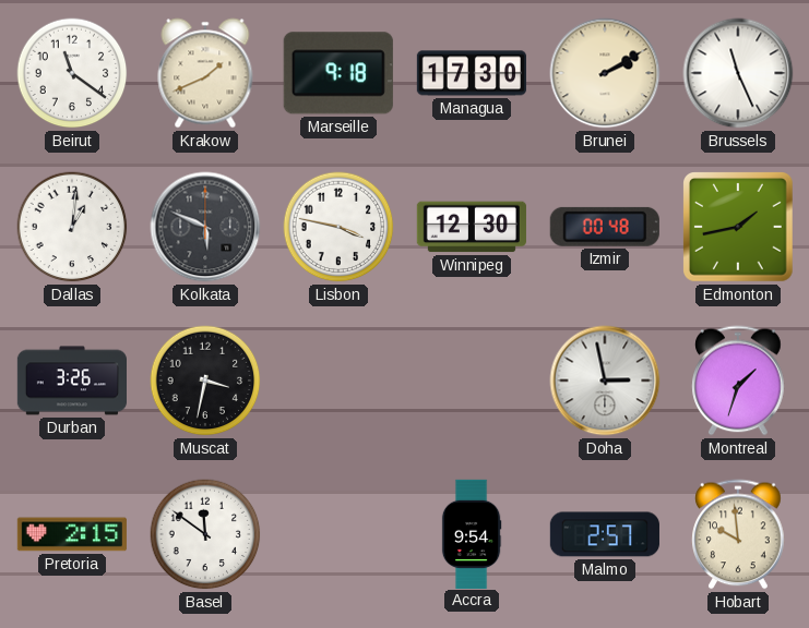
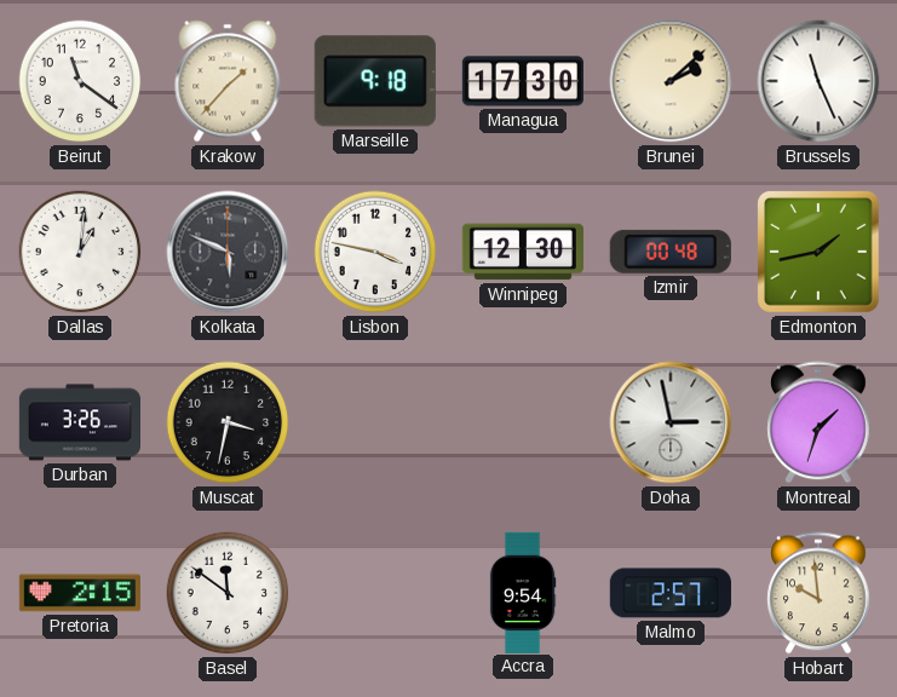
Krakow: 1:41 -> 1:37 (228, 81)
Brunei: 2:10 -> 2:08 (671, 81)
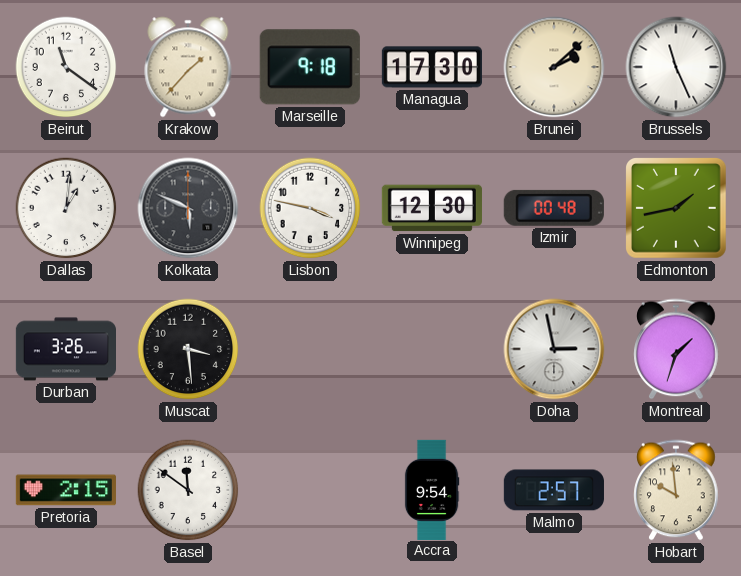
Muscat: 3:32 -> 3:29 (188, 349)
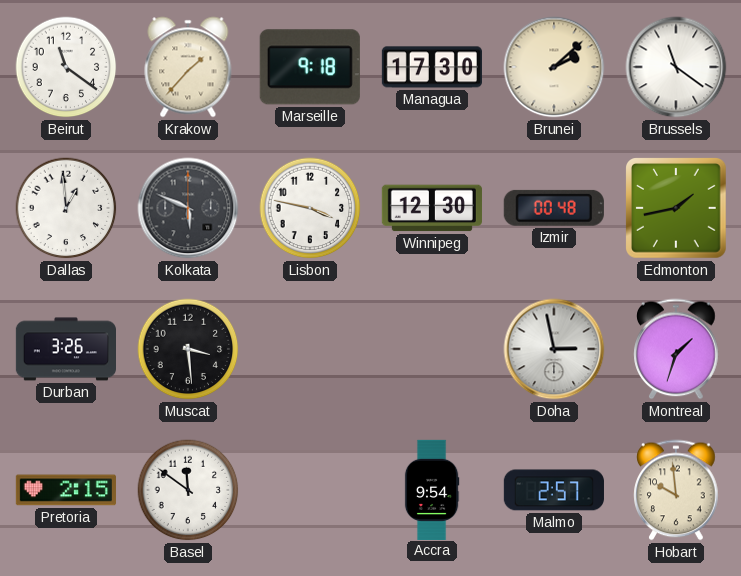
Brussels: 11:26 -> 11:21 (676, 67)
Dallas: 1:01 -> 12:59 (66, 208)
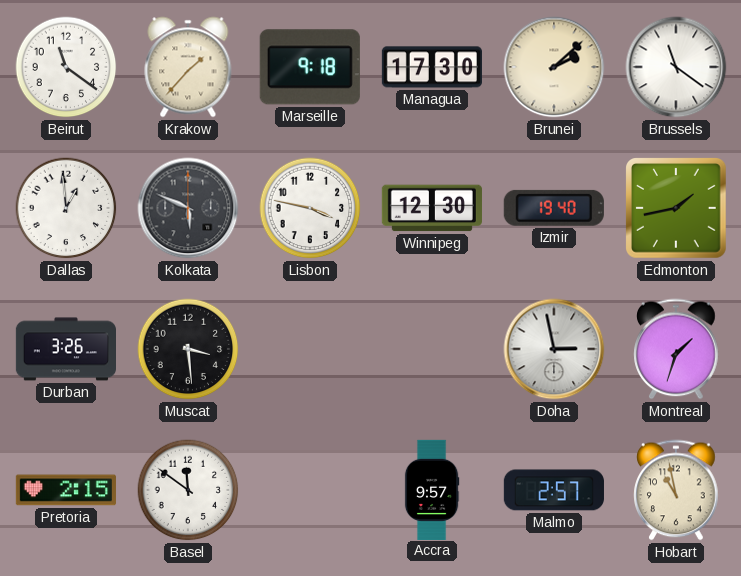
Izmir: 00:48 -> 19:40 (554, 208)
Accra: 9:54 -> 9:57 (432, 489)
Hobart: 9:59 -> 10:58 (676, 490)
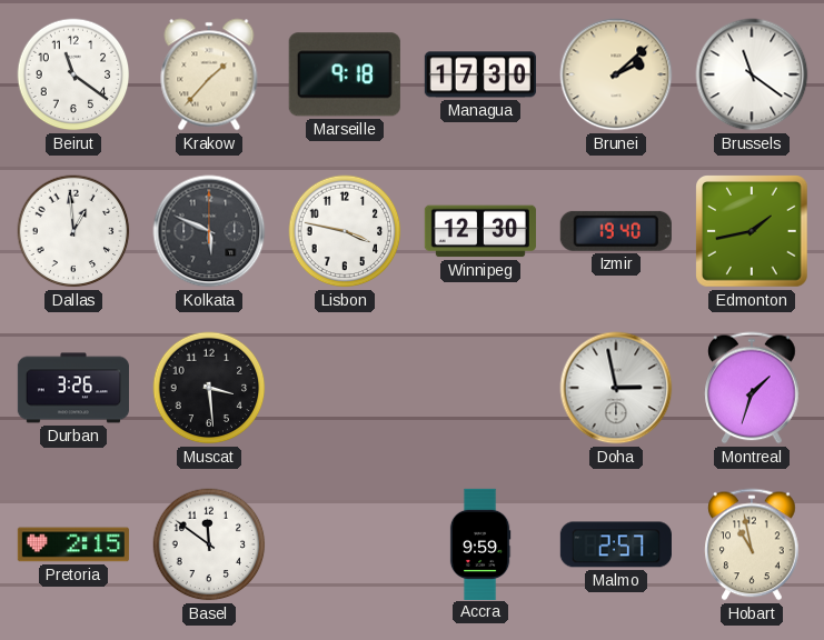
Accra: 9:57 -> 9:59 (480, 543)
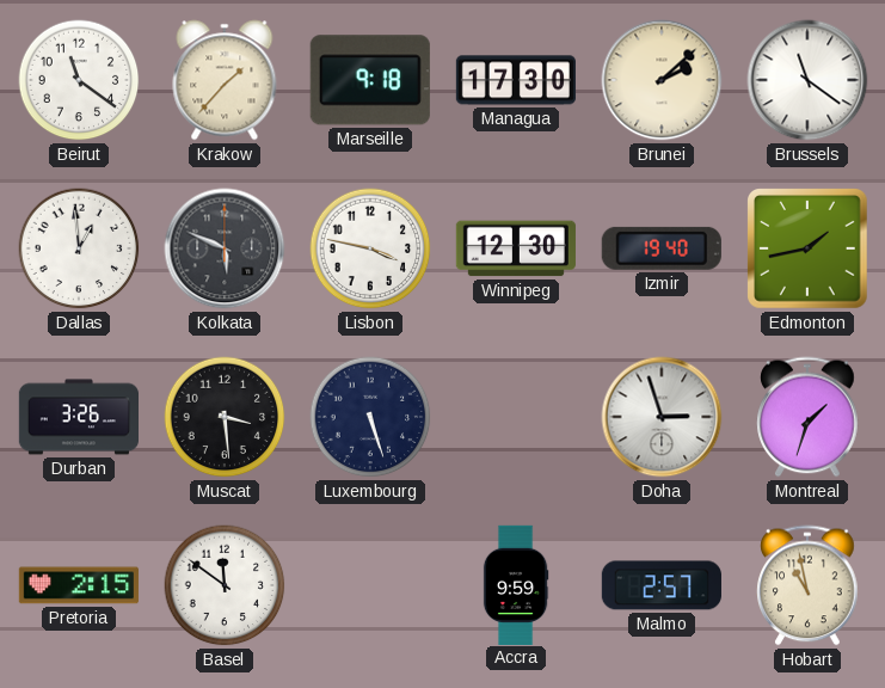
Luxembourg: none -> 5:27 (370, 417)
Doha: 2:58 -> 2:57 (662, 417)
